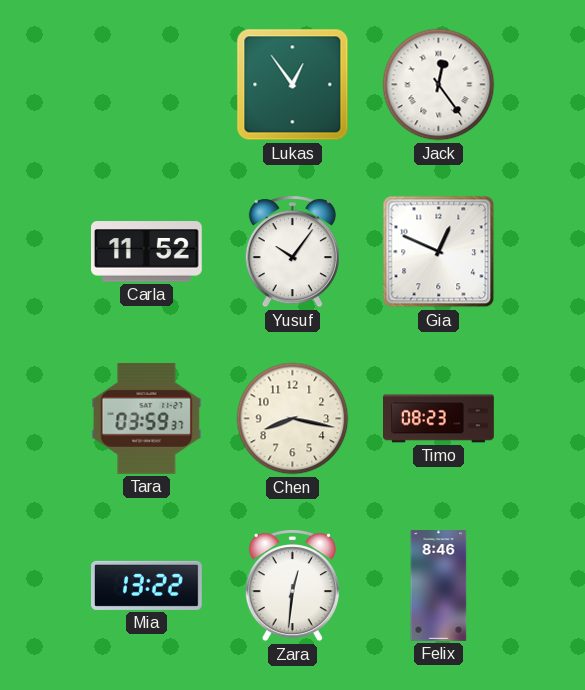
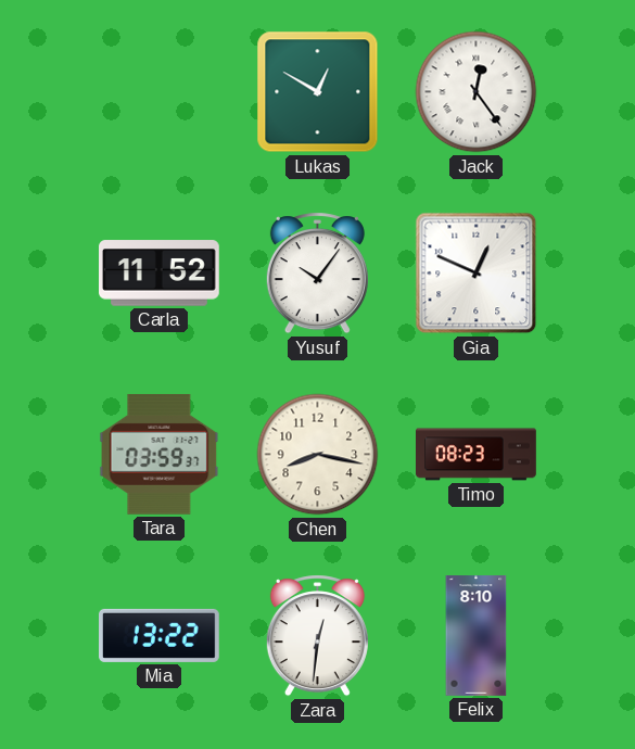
Lukas: 12:54 -> 12:50 (318, 92)
Felix: 8:46 -> 8:10 (477, 636)
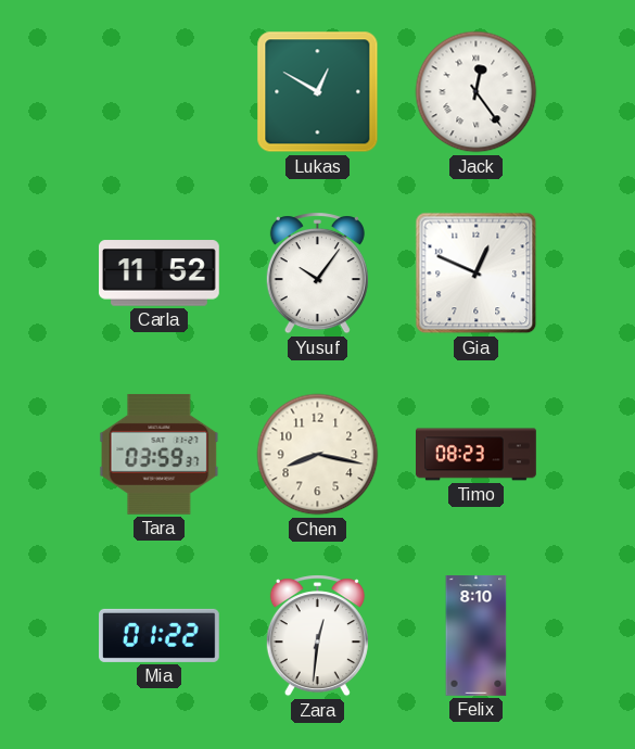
Mia: 13:22 -> 01:22 (160, 635)
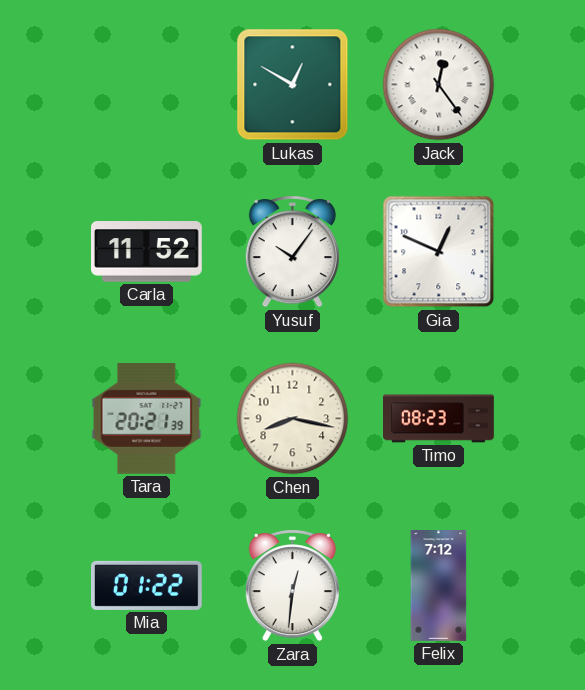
Tara: 03:59 -> 20:21 (147, 418)
Felix: 8:10 -> 7:12 (439, 586)
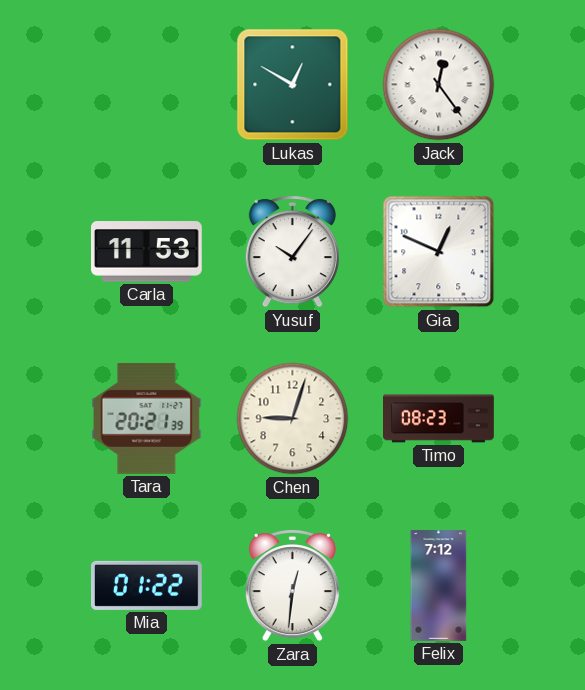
Carla: 11:52 -> 11:53 (147, 252)
Chen: 8:17 -> 9:03 (293, 419)
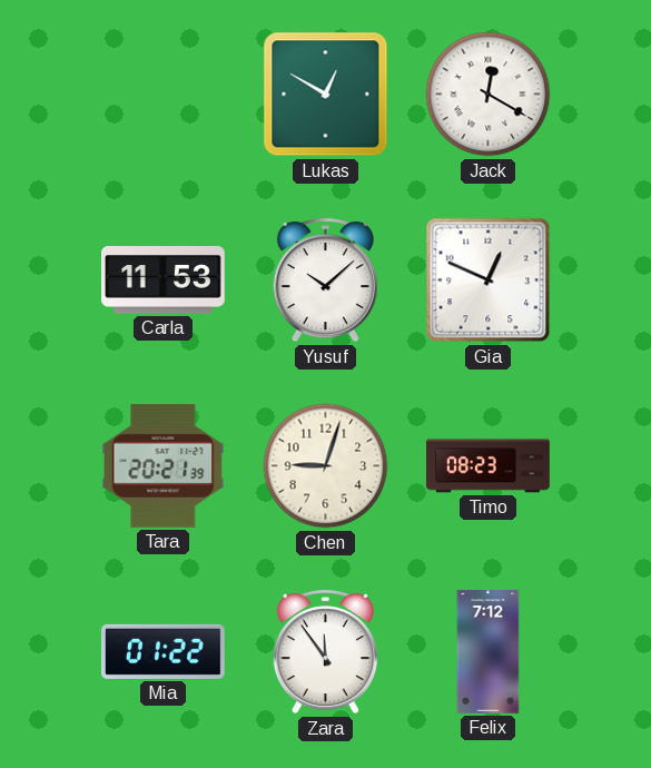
Jack: 12:24 -> 12:20 (489, 95)
Yusuf: 10:06 -> 10:08 (325, 280)
Zara: 12:31 -> 11:54 (325, 652)
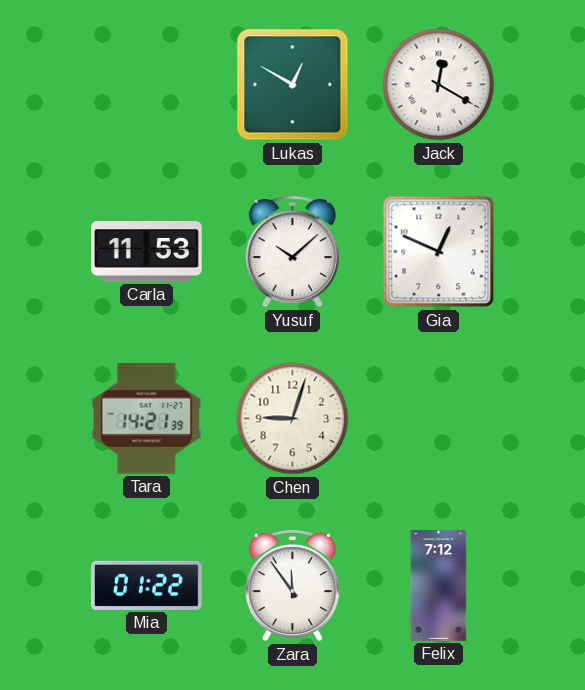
Tara: 20:21 -> 14:21 (147, 418)
Timo: 08:23 -> none (489, 466)
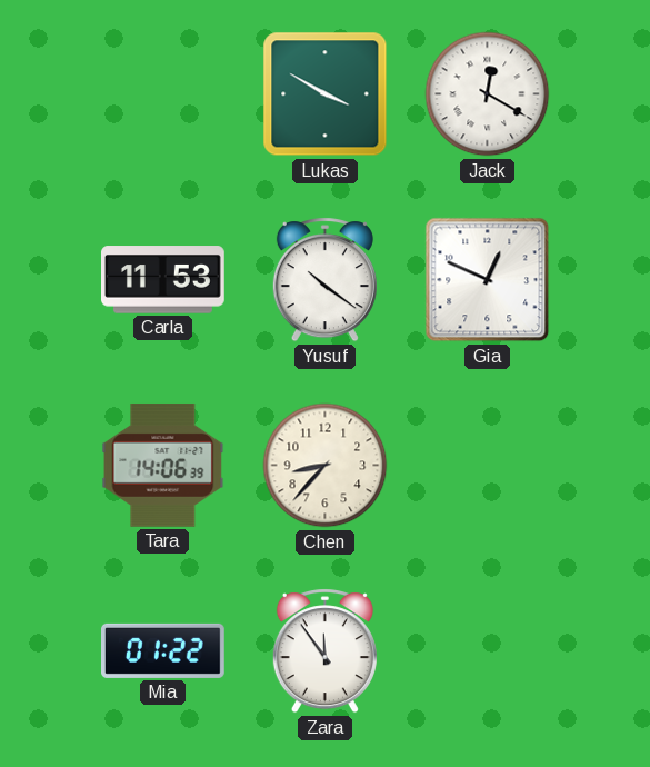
Lukas: 12:50 -> 3:50 (326, 94)
Yusuf: 10:08 -> 10:21 (324, 280)
Tara: 14:21 -> 14:06 (163, 465)
Chen: 9:03 -> 8:37 (326, 466)
Felix: 7:12 -> none (439, 586)
